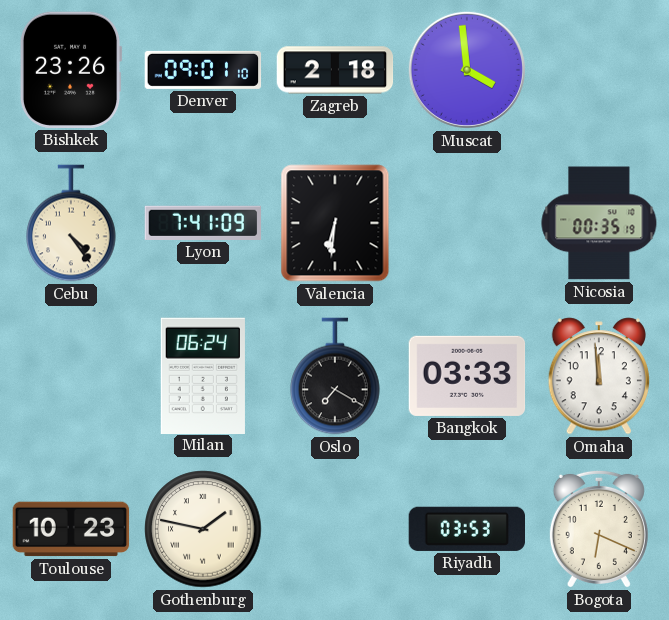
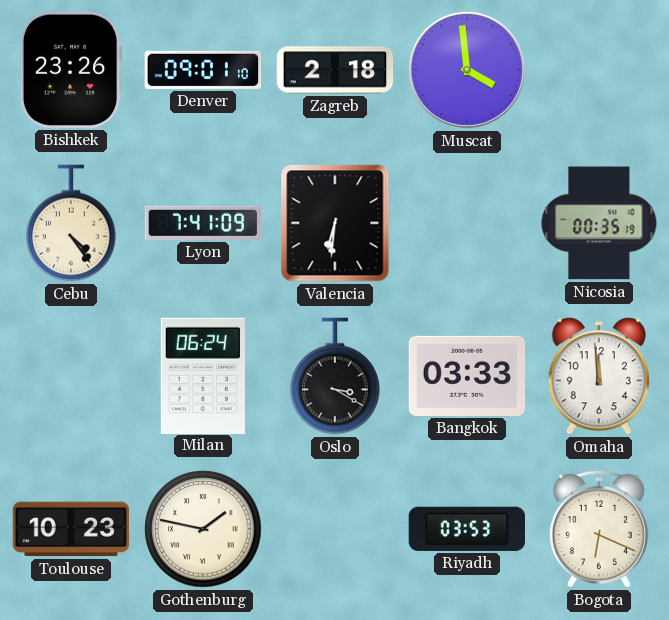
Oslo: 7:20 -> 3:20 (335, 376)
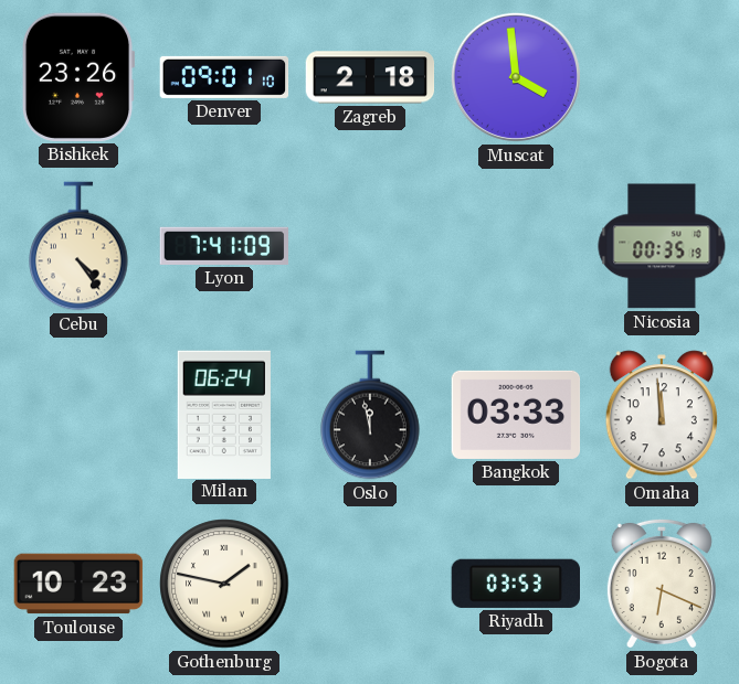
Valencia: 6:31 -> none (335, 223)
Oslo: 3:20 -> 11:58 (370, 415)
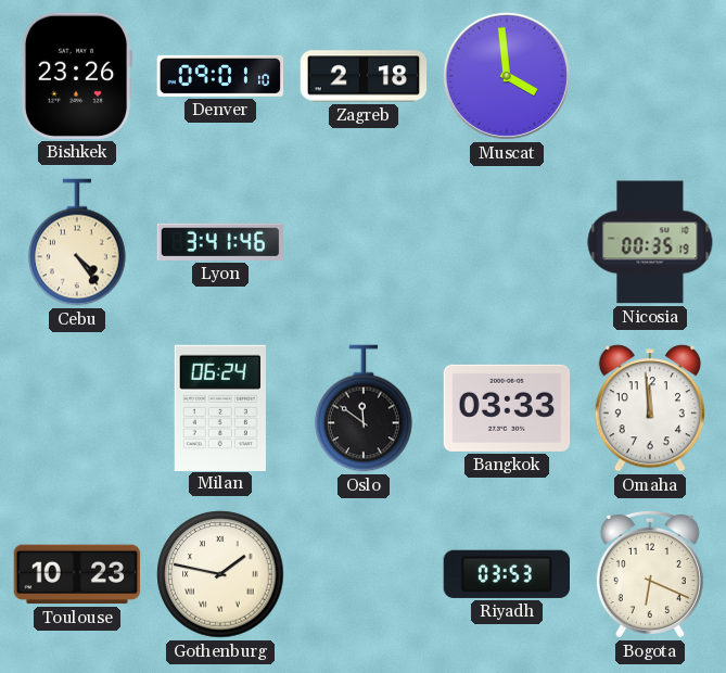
Lyon: 7:41 -> 3:41 (220, 242)
Oslo: 11:58 -> 11:51 (364, 408)
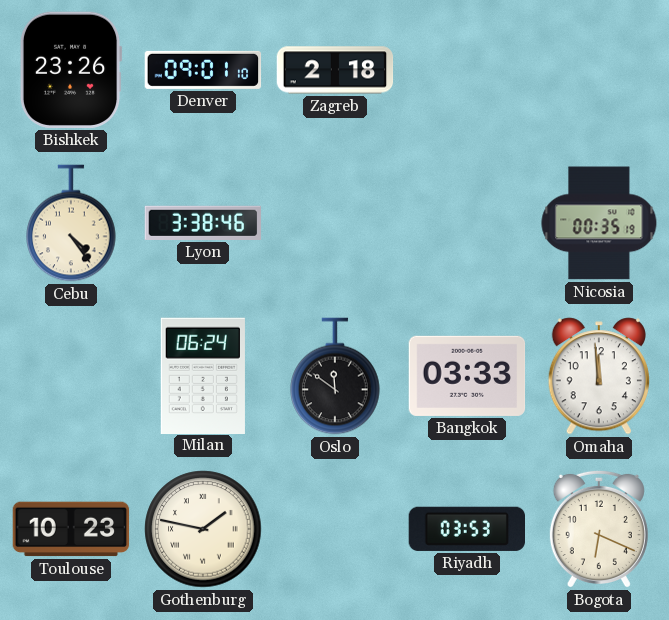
Muscat: 3:59 -> none (507, 76)
Lyon: 3:41 -> 3:38 (203, 223)
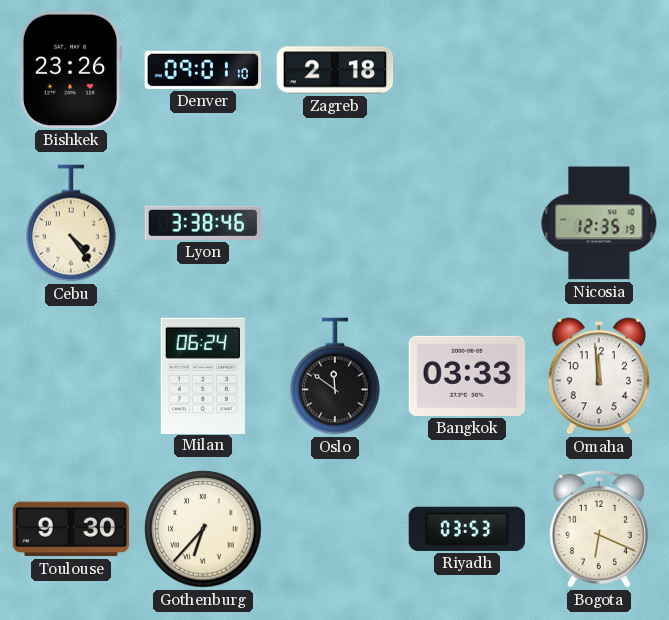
Nicosia: 00:35 -> 12:35 (599, 223)
Toulouse: 10:23 -> 9:30 (71, 529)
Gothenburg: 1:47 -> 6:37 (203, 529)
